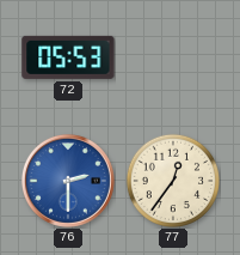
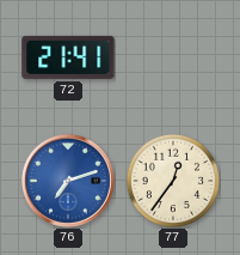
72: 05:53 -> 21:41 (68, 57)
76: 2:30 -> 7:12 (68, 181)
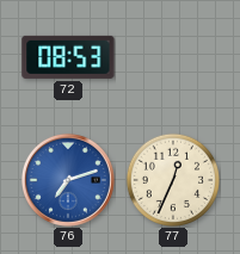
72: 21:41 -> 08:53 (68, 57)
77: 12:36 -> 12:34 (172, 179)
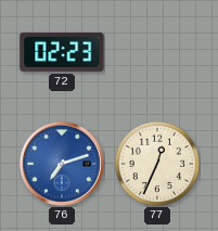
72: 08:53 -> 02:23 (62, 52)
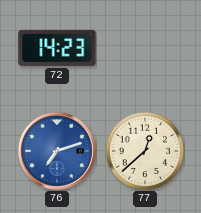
72: 02:23 -> 14:23 (57, 48)
77: 12:34 -> 12:38 (144, 150)
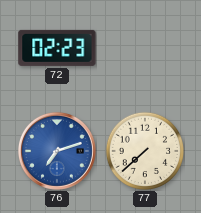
72: 14:23 -> 02:23 (57, 48)
77: 12:38 -> 7:38 (144, 150)
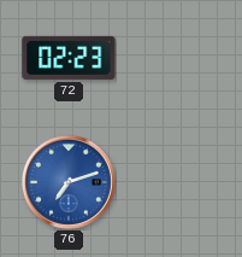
77: 7:38 -> none (144, 150)
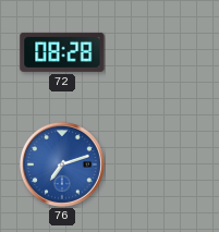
72: 02:23 -> 08:28 (62, 52)
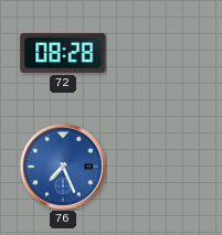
76: 7:12 -> 7:26 (63, 167)
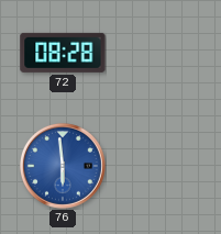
76: 7:26 -> 5:59 (63, 166)
